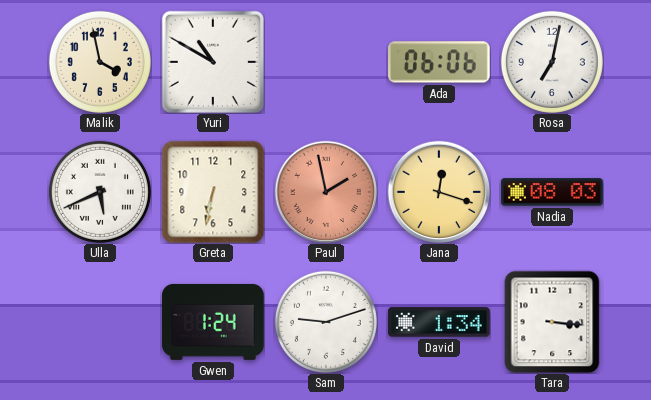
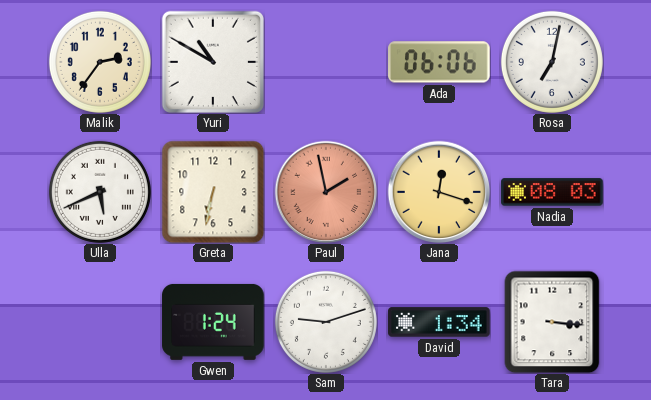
Malik: 3:58 -> 2:36 (100, 62)
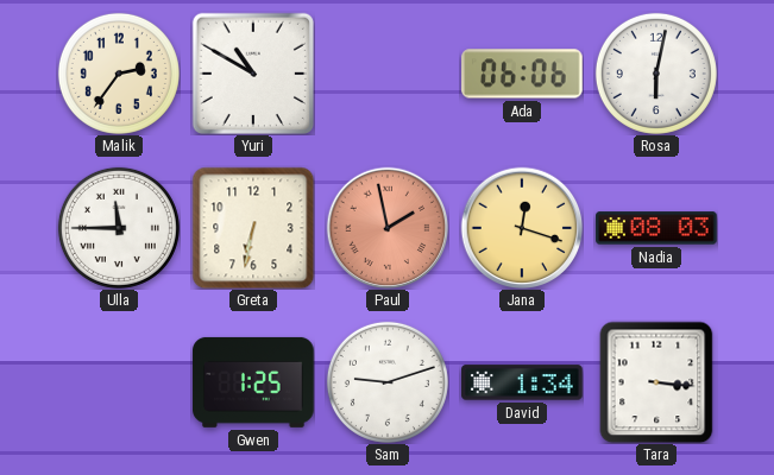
Rosa: 7:02 -> 6:02 (656, 74)
Ulla: 5:41 -> 11:45 (119, 228)
Gwen: 1:24 -> 1:25 (253, 382)
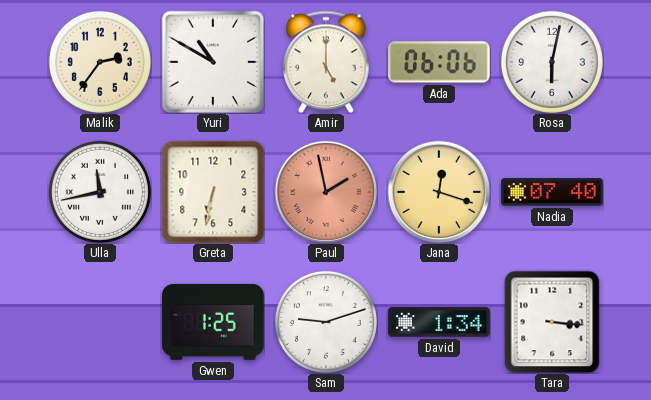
Amir: none -> 5:00 (326, 62)
Ulla: 11:45 -> 11:43 (100, 192)
Nadia: 08:03 -> 07:40 (552, 192)
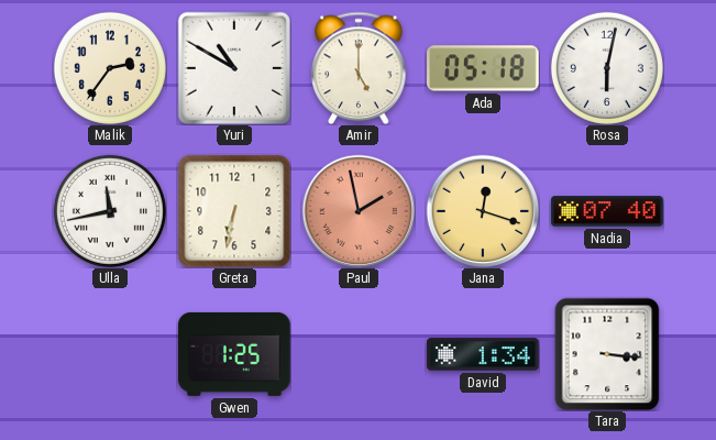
Ada: 06:06 -> 05:18 (483, 68)
Sam: 9:12 -> none (326, 322)
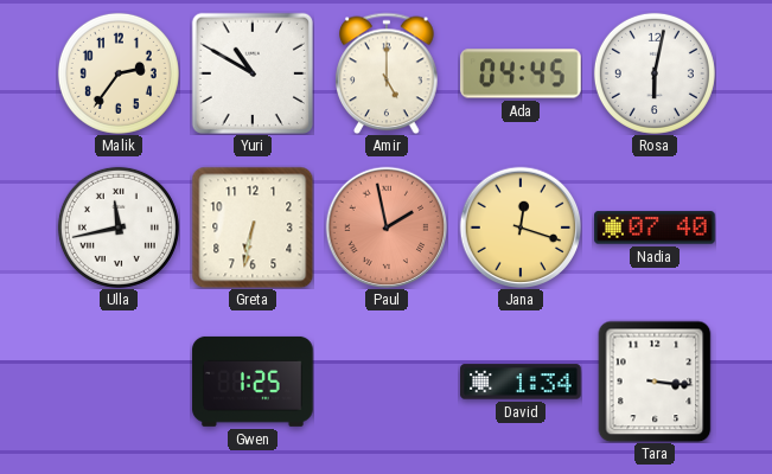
Ada: 05:18 -> 04:45 (521, 73)
